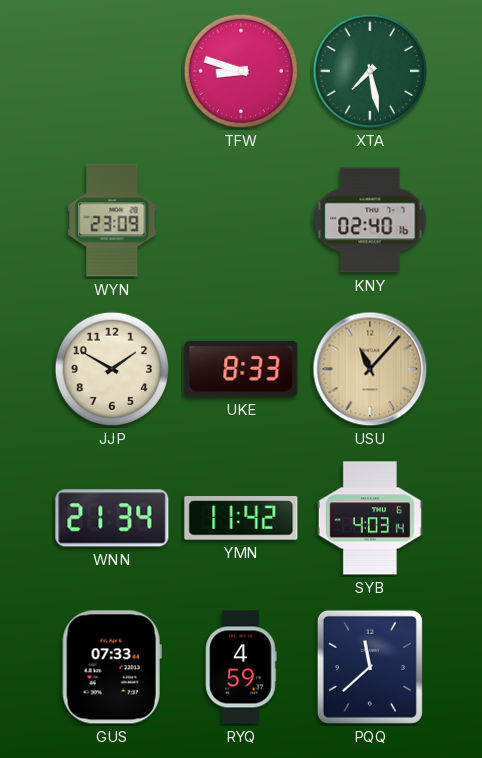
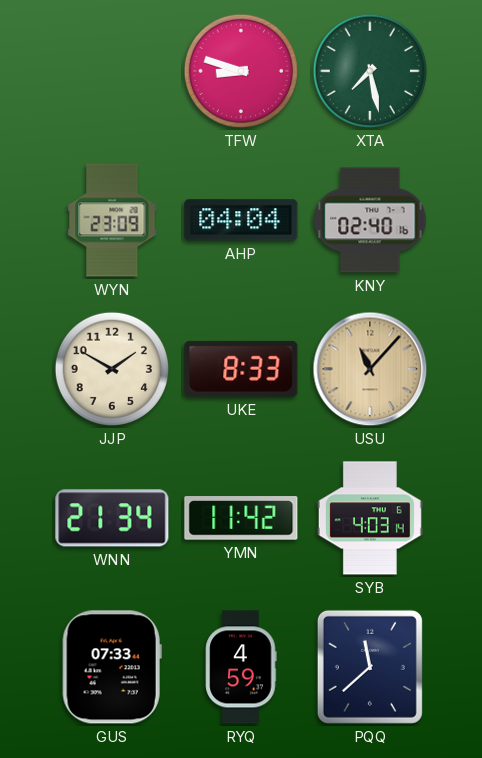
AHP: none -> 04:04 (241, 220)
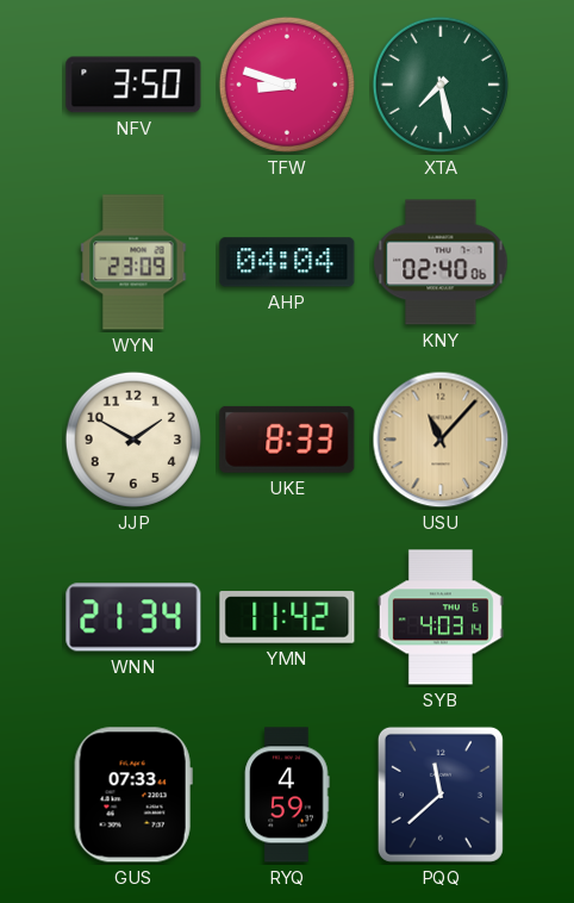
NFV: none -> 3:50 (133, 85)
KNY: 02:40:16 -> 02:40:06 (441, 262)
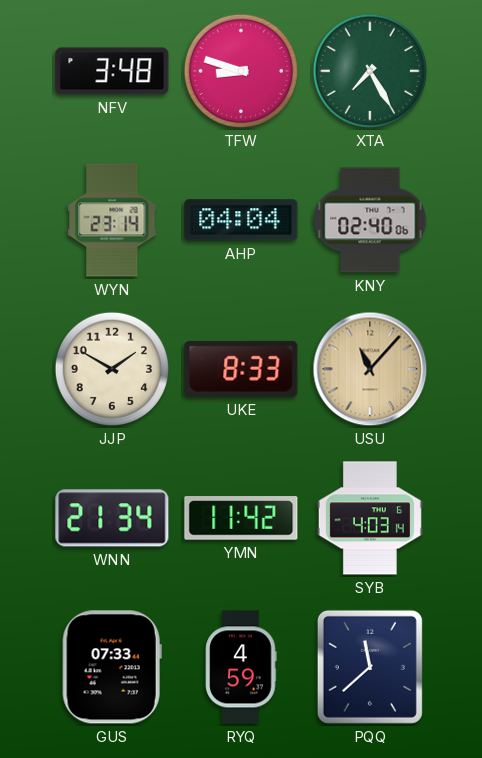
NFV: 3:50 -> 3:48 (112, 71)
XTA: 7:28 -> 7:25 (370, 71)
WYN: 23:09 -> 23:14 (112, 220)
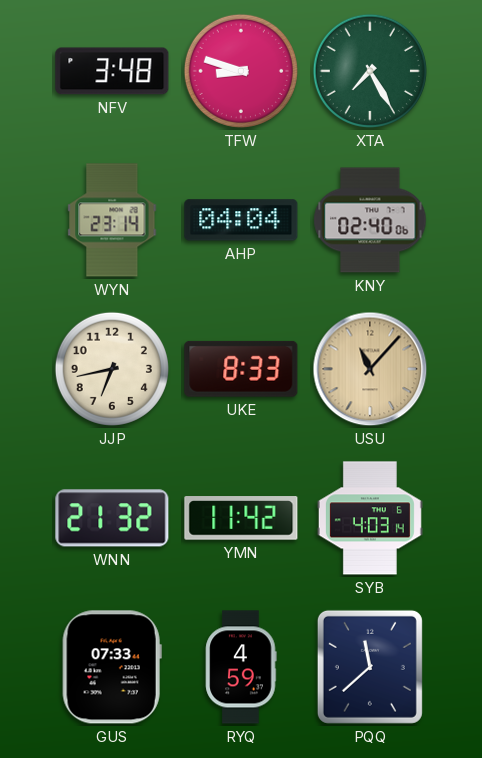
JJP: 1:50 -> 6:43 (112, 369)
WNN: 21:34 -> 21:32 (112, 518)
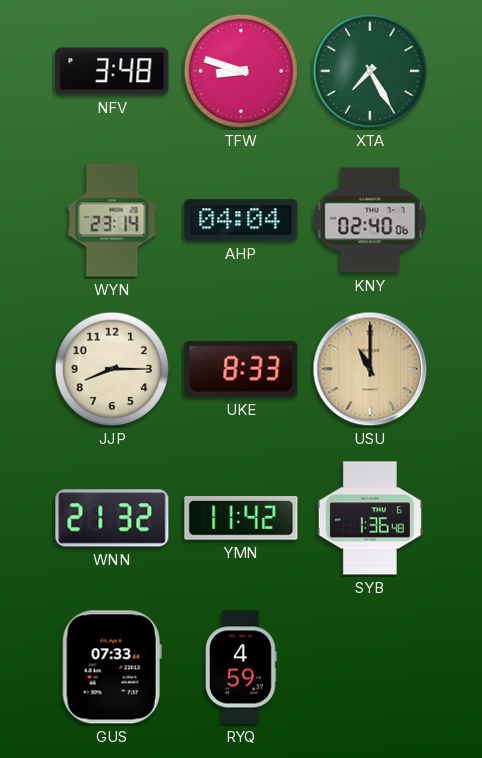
JJP: 6:43 -> 8:15 (112, 369)
USU: 11:07 -> 11:00 (370, 369)
SYB: 4:03 -> 1:36 (370, 518)
PQQ: 11:38 -> none (370, 667)
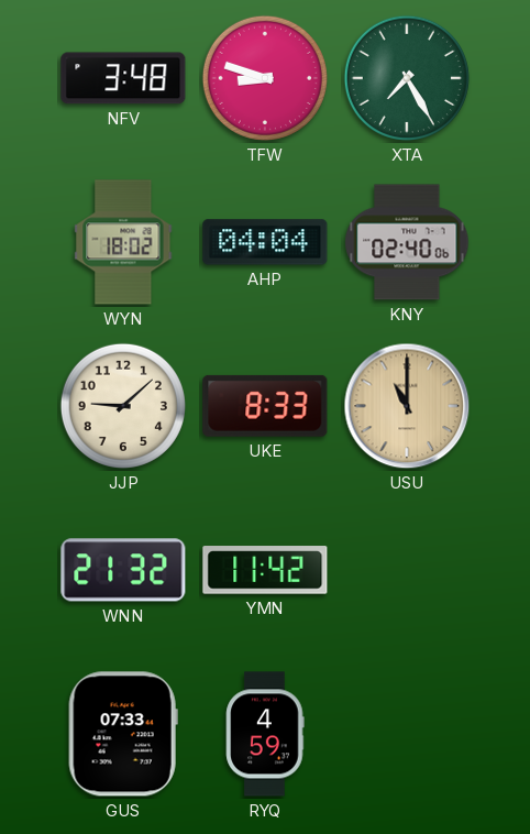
WYN: 23:14 -> 18:02 (123, 242)
JJP: 8:15 -> 9:08 (123, 406)
SYB: 1:36 -> none (370, 518)
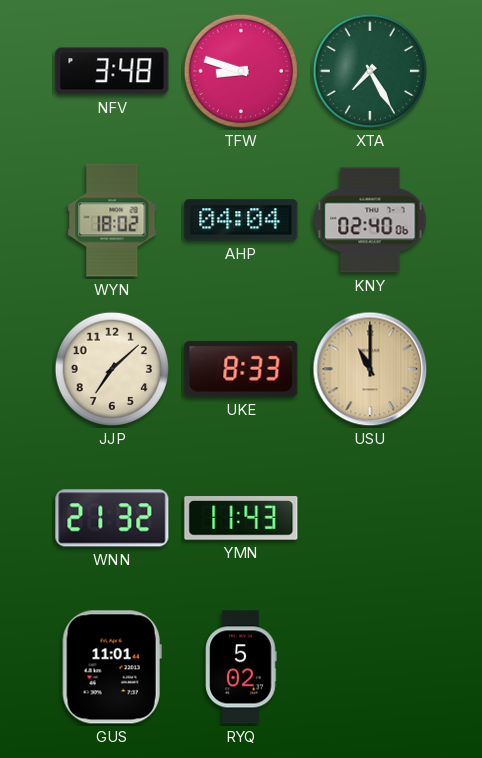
JJP: 9:08 -> 7:08 (112, 369)
YMN: 11:42 -> 11:43 (241, 518)
GUS: 07:33 -> 11:01 (112, 667)
RYQ: 4:59 -> 5:02 (241, 667)
